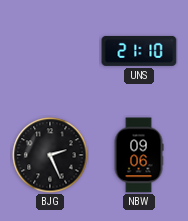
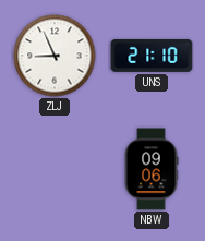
ZLJ: none -> 8:56 (55, 56)
BJG: 2:26 -> none (50, 155)
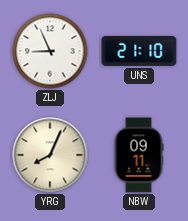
YRG: none -> 8:04 (50, 155)
NBW: 09:06 -> 09:11 (139, 155)
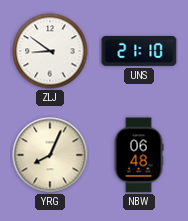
ZLJ: 8:56 -> 8:51 (50, 51)
NBW: 09:11 -> 06:48 (139, 155)
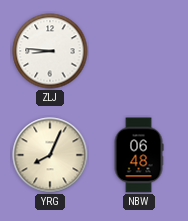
ZLJ: 8:51 -> 8:46 (50, 51)
UNS: 21:10 -> none (139, 51)
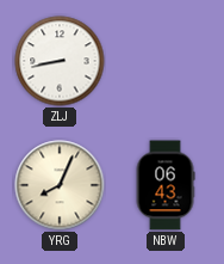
ZLJ: 8:46 -> 8:43 (60, 61)
NBW: 06:48 -> 06:43 (166, 185)
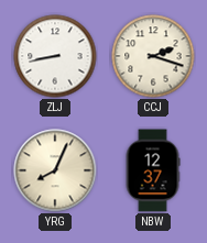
CCJ: none -> 2:18 (153, 56)
NBW: 06:43 -> 12:37 (153, 170)
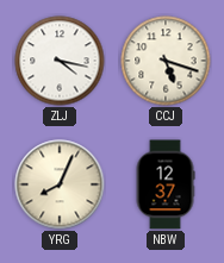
ZLJ: 8:43 -> 4:17 (60, 61)
CCJ: 2:18 -> 5:18 (166, 61)
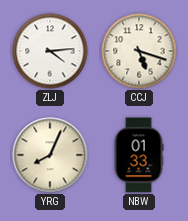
ZLJ: 4:17 -> 4:14 (50, 51)
NBW: 12:37 -> 01:33 (139, 155)
